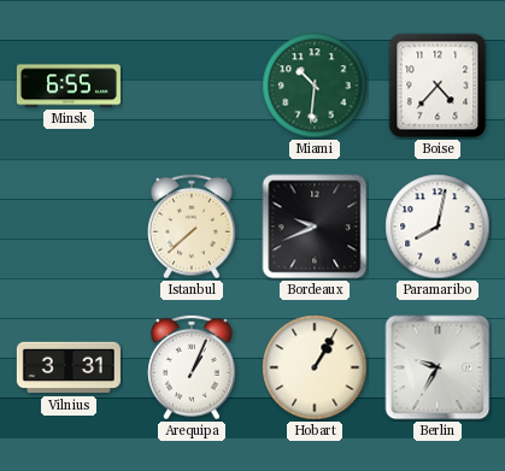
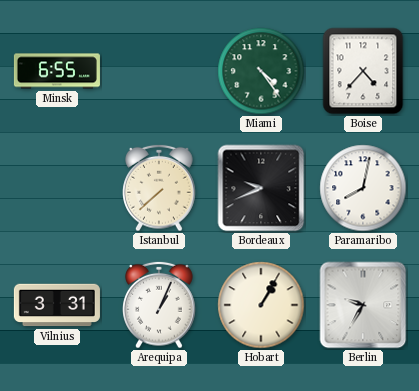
Miami: 10:31 -> 4:24 (261, 71)
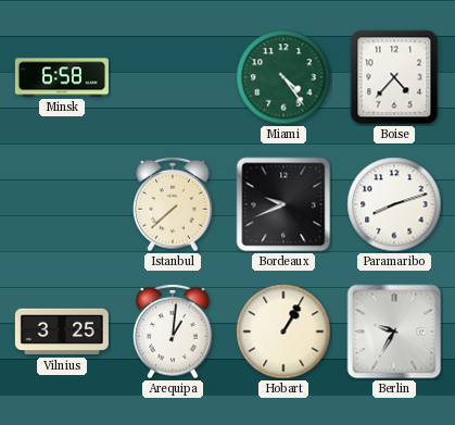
Minsk: 6:55 -> 6:58 (62, 77)
Paramaribo: 8:02 -> 8:12 (394, 204)
Vilnius: 3:31 -> 3:25 (62, 332)
Arequipa: 1:04 -> 1:01 (173, 332)
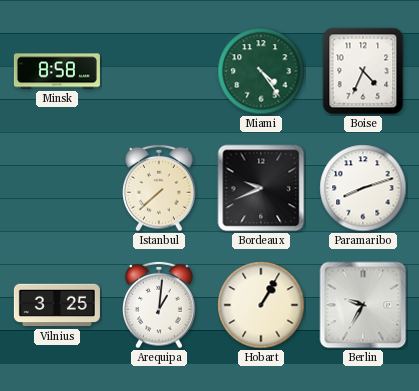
Minsk: 6:58 -> 8:58 (57, 71)
Boise: 4:37 -> 4:34 (363, 71)
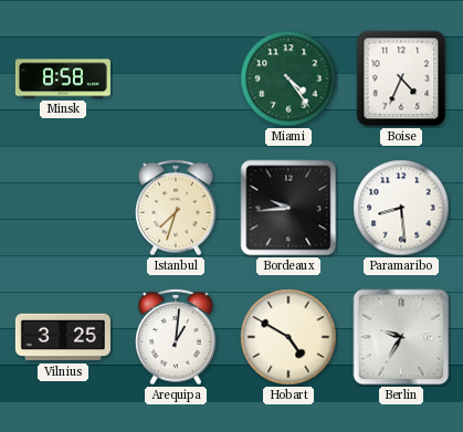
Istanbul: 7:38 -> 7:33 (176, 208)
Bordeaux: 9:41 -> 9:44 (288, 208)
Paramaribo: 8:12 -> 8:29 (401, 208)
Hobart: 1:05 -> 4:50 (288, 337)
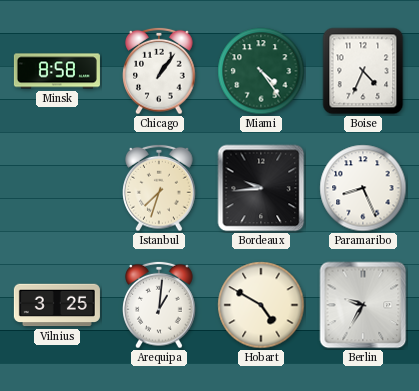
Chicago: none -> 1:06 (159, 71)
Paramaribo: 8:29 -> 8:26 (363, 188)
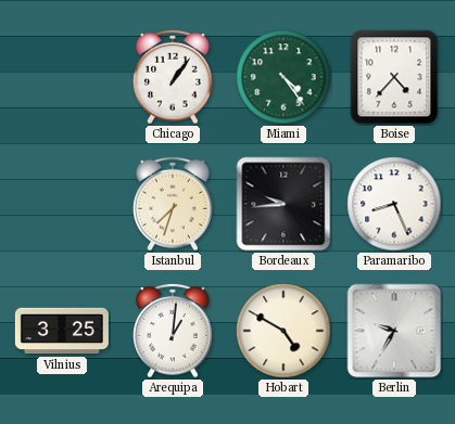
Minsk: 8:58 -> none (57, 71)
Boise: 4:34 -> 4:37 (394, 77)
